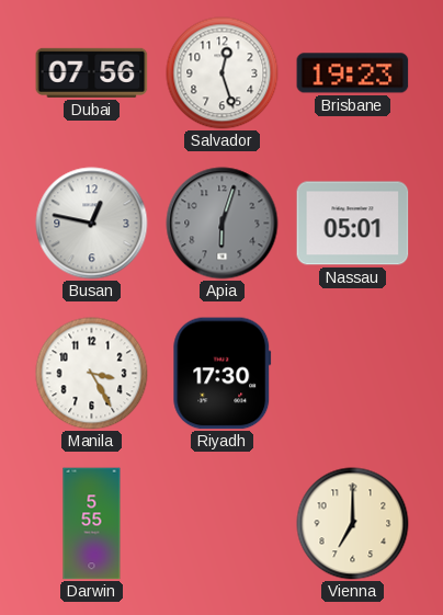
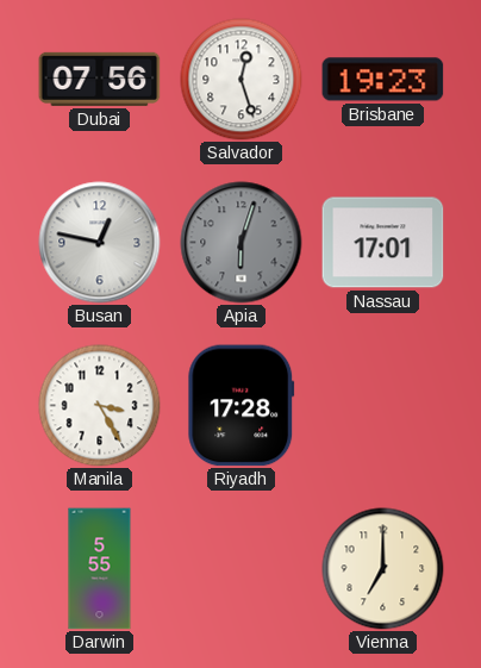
Nassau: 05:01 -> 17:01 (383, 243)
Riyadh: 17:30 -> 17:28 (242, 406)
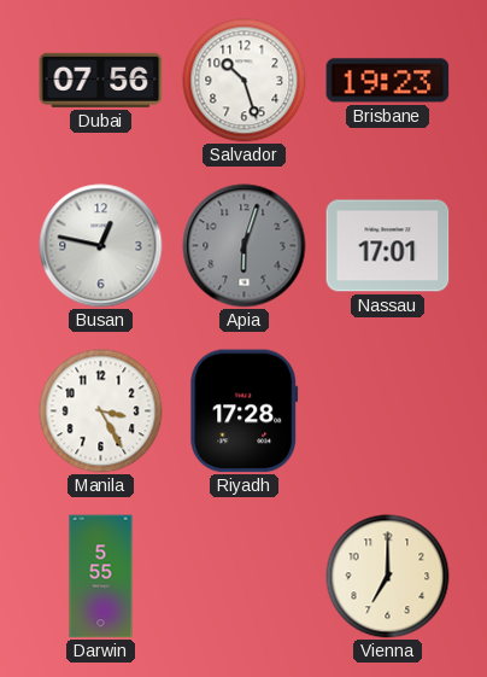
Salvador: 12:27 -> 10:27 (245, 81)
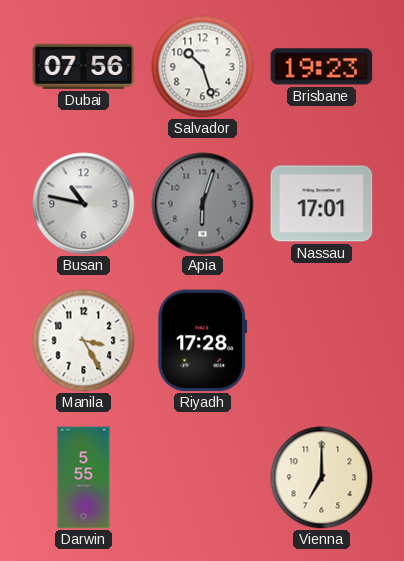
Busan: 12:47 -> 10:47 (84, 204)
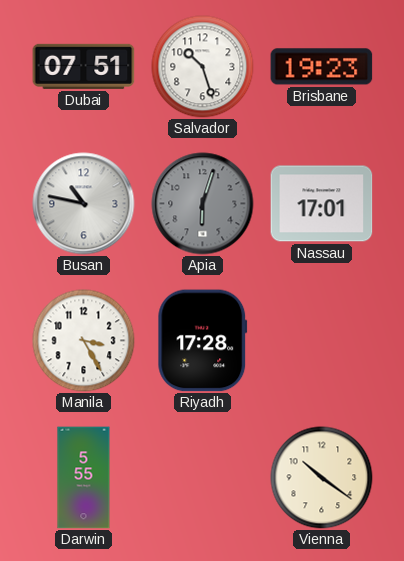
Dubai: 07:56 -> 07:51 (84, 66)
Vienna: 7:00 -> 10:21 (322, 478)
